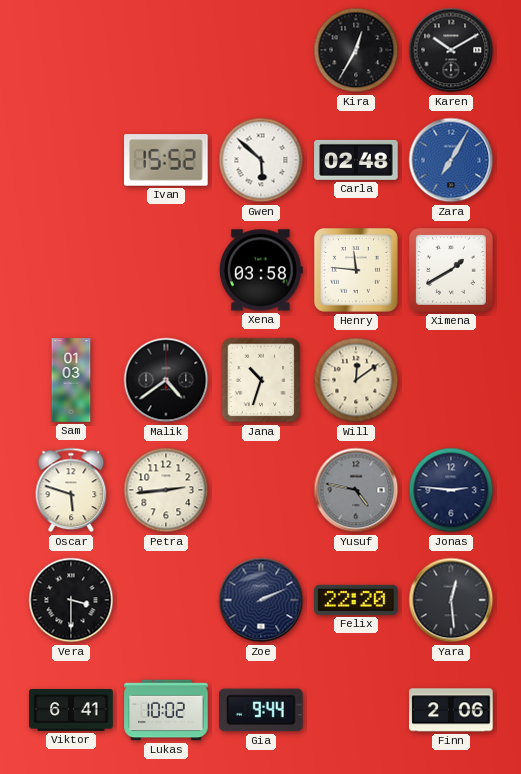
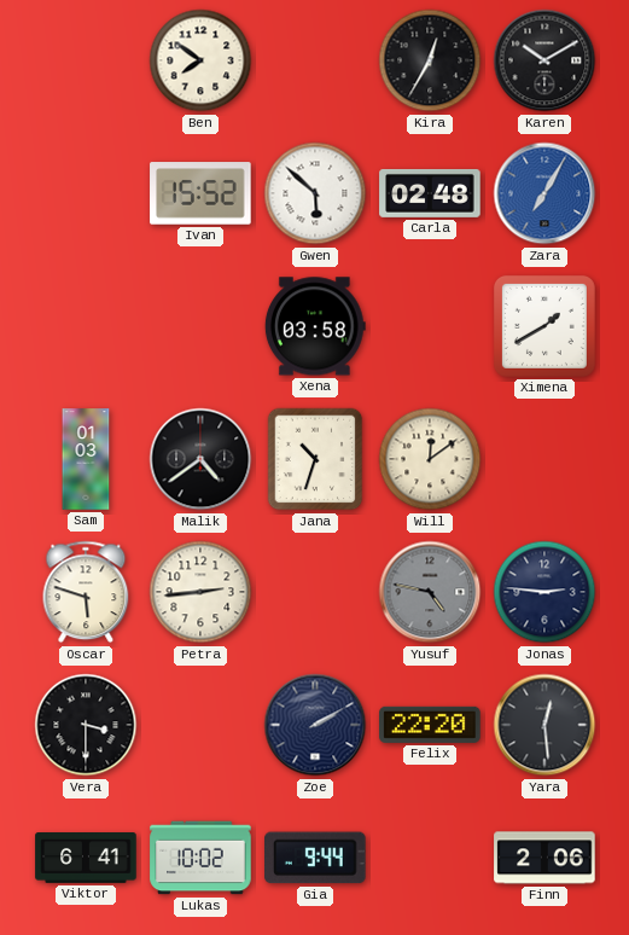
Ben: none -> 7:51 (200, 60)
Henry: 11:46 -> none (356, 270)
Zoe: 2:11 -> 2:10 (315, 725)
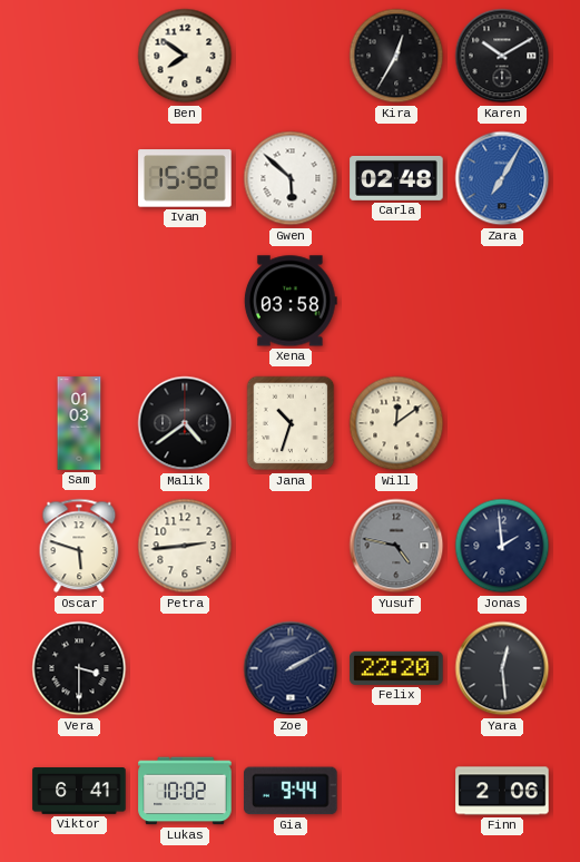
Ximena: 1:40 -> none (544, 326)
Jonas: 2:46 -> 1:59 (502, 546)
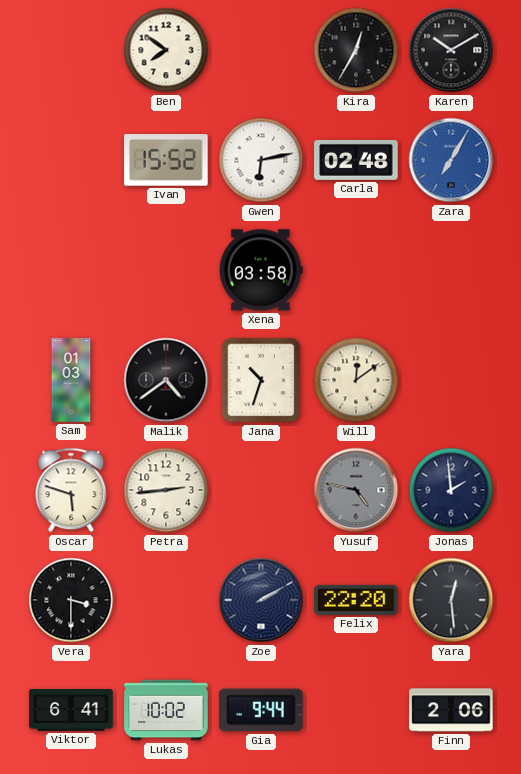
Gwen: 5:52 -> 6:13 (261, 160)
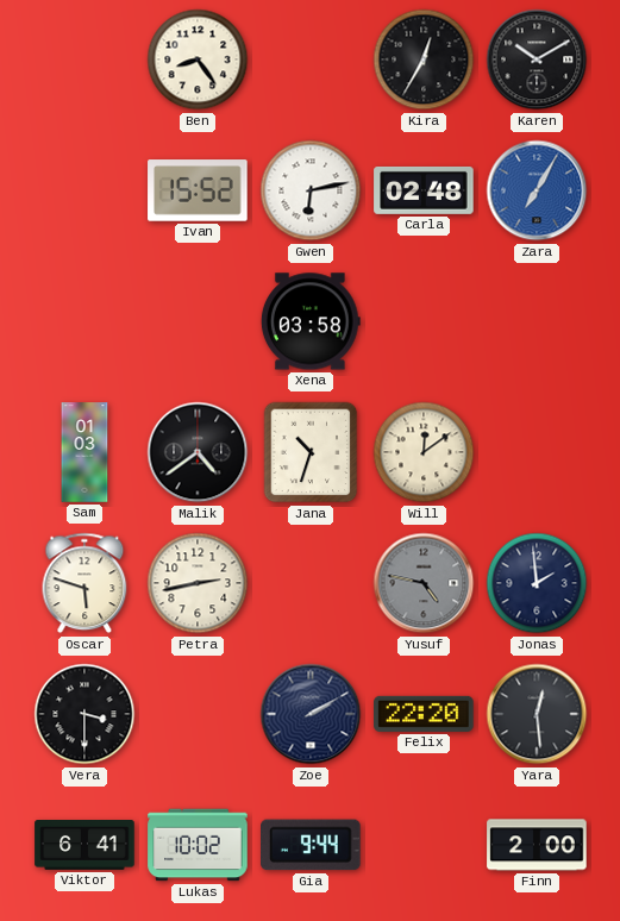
Ben: 7:51 -> 8:24 (198, 59)
Petra: 2:44 -> 2:43 (198, 583)
Finn: 2:06 -> 2:00 (537, 845)
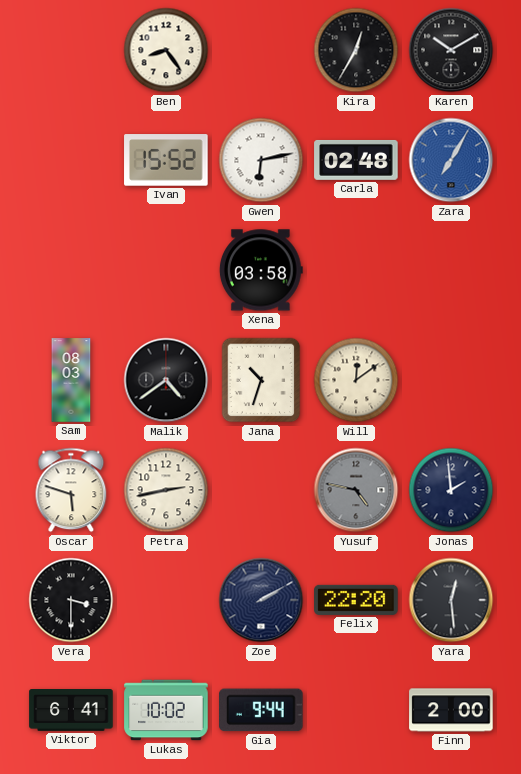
Sam: 01:03 -> 08:03 (71, 380)
